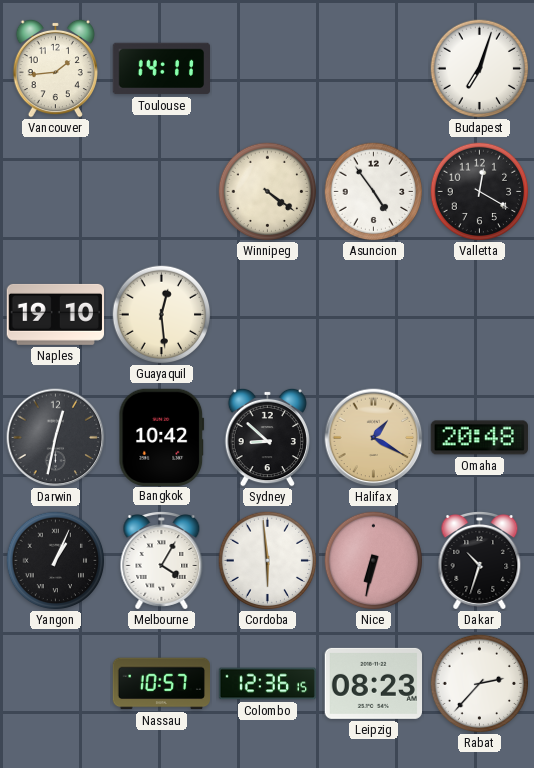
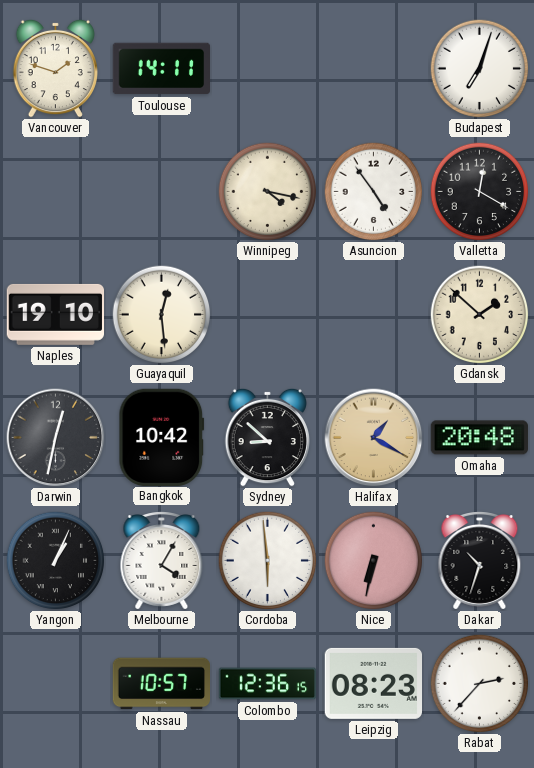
Vancouver: 1:44 -> 1:48 (55, 68)
Winnipeg: 4:21 -> 4:17 (268, 192)
Gdansk: none -> 1:52 (480, 315)
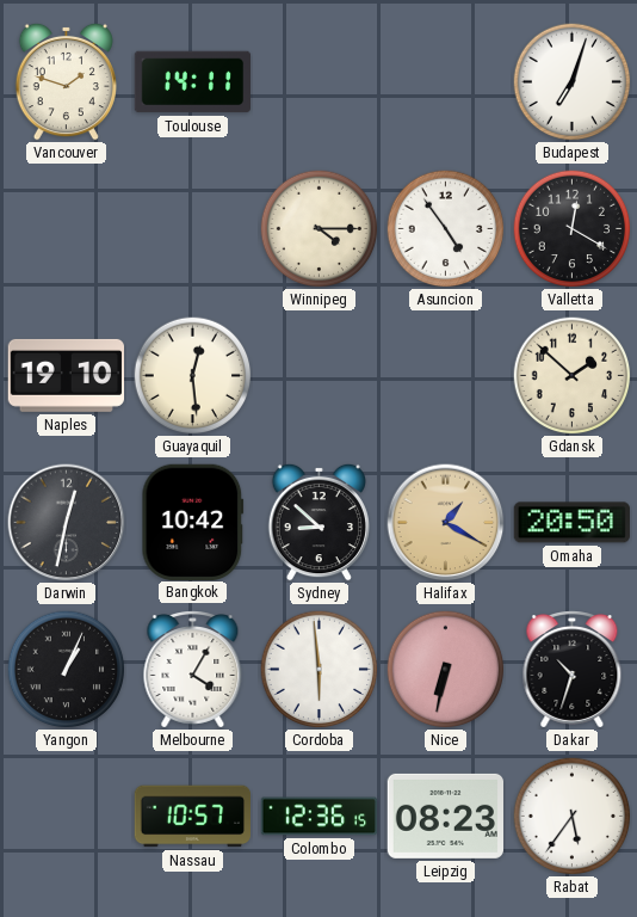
Winnipeg: 4:17 -> 4:15 (320, 229)
Omaha: 20:48 -> 20:50 (571, 523)
Rabat: 2:37 -> 5:36 (573, 817)
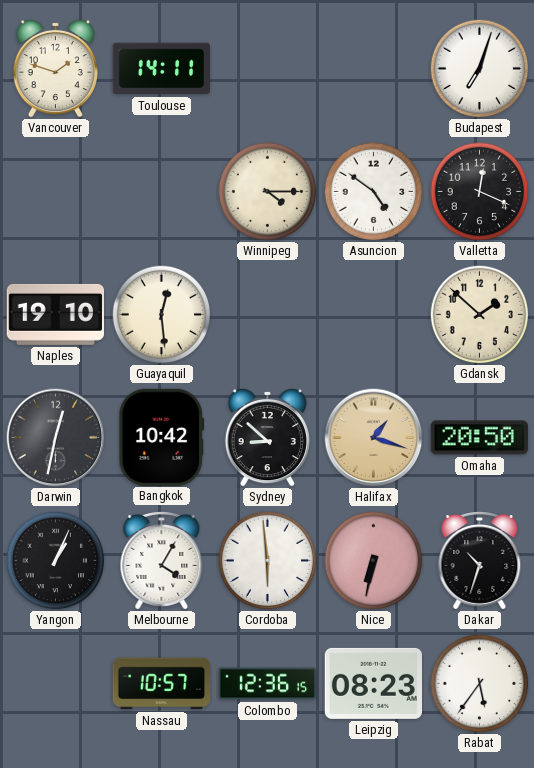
Asuncion: 4:54 -> 4:51 (374, 192)
Valletta: 12:20 -> 12:19 (480, 192)
Halifax: 1:20 -> 1:18 (374, 438)
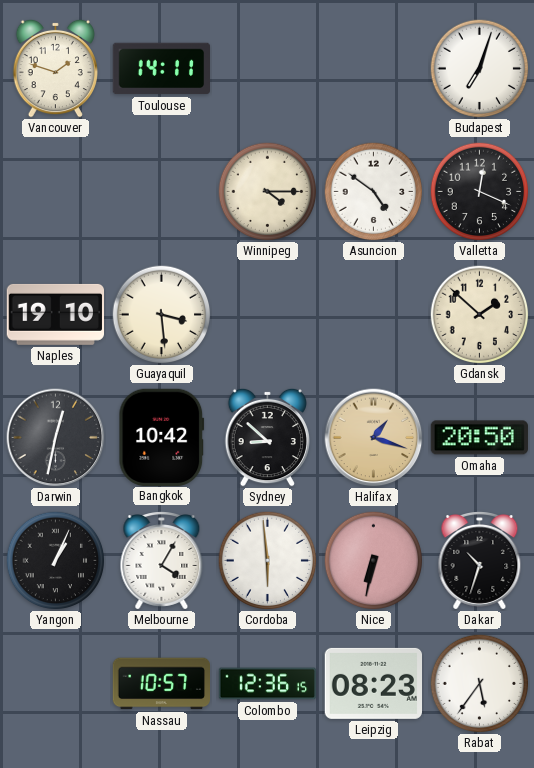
Guayaquil: 12:29 -> 3:29 (162, 315)
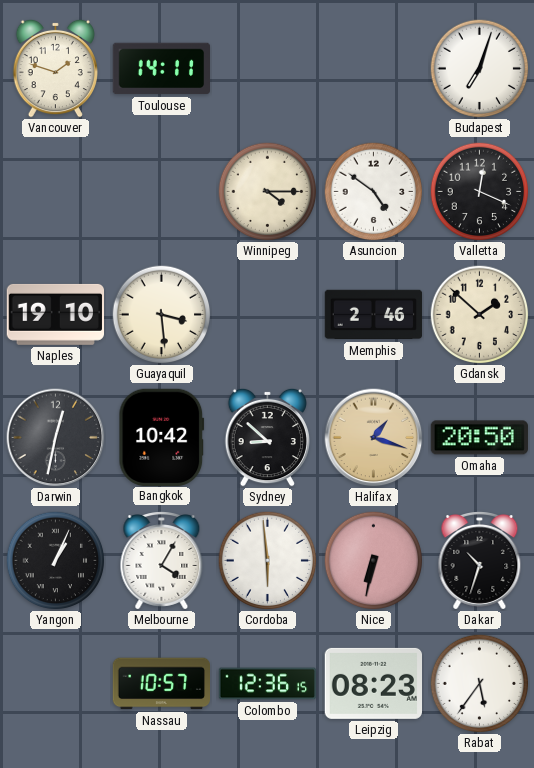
Memphis: none -> 2:46 (374, 315)
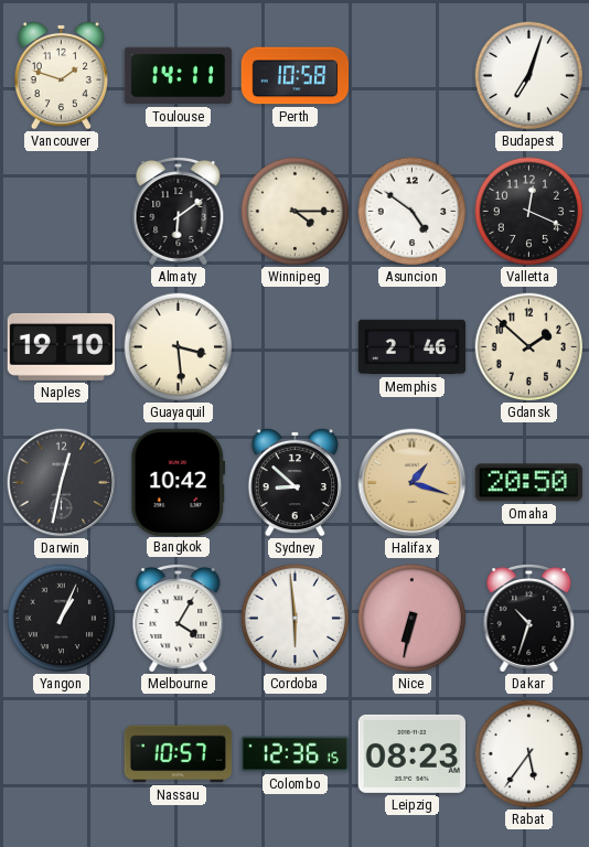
Perth: none -> 10:58 (296, 76)
Almaty: none -> 6:09 (179, 212)
